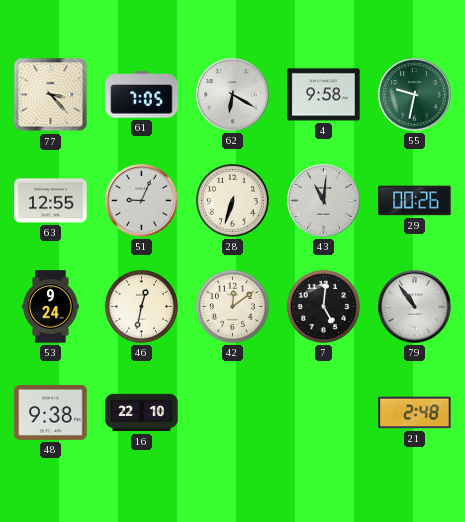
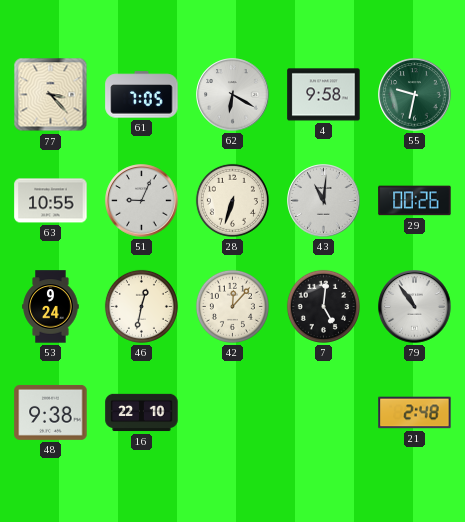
63: 12:55 -> 10:55 (51, 201)
42: 12:09 -> 12:07 (232, 306)
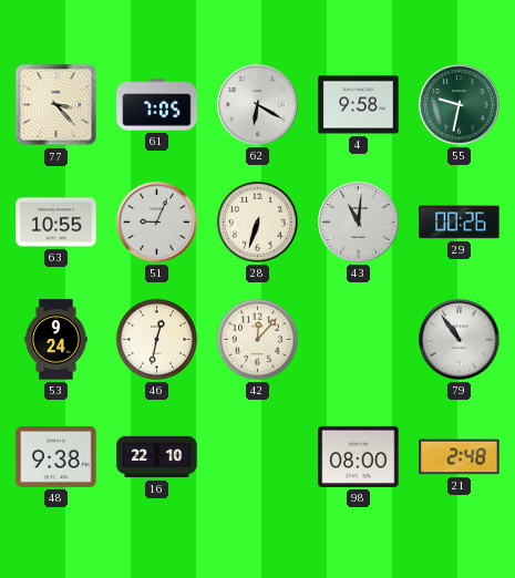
7: 5:01 -> none (323, 306)
98: none -> 08:00 (359, 456)
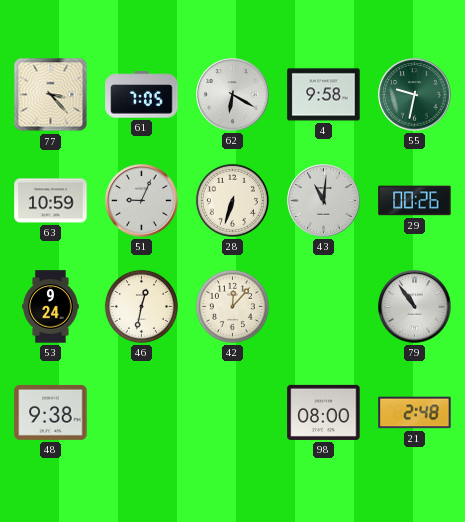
63: 10:55 -> 10:59 (51, 201)
16: 22:10 -> none (157, 457)
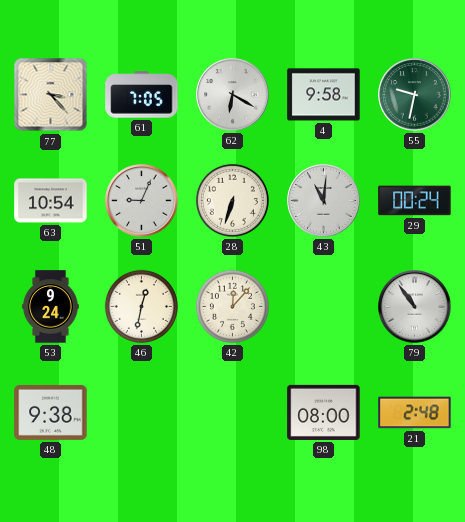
63: 10:59 -> 10:54 (51, 201)
29: 00:26 -> 00:24 (415, 201)
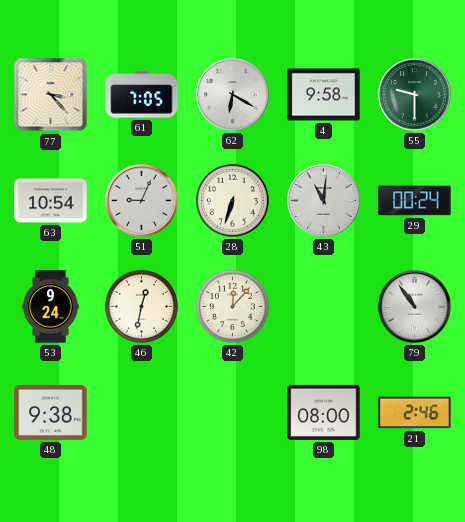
55: 9:32 -> 9:30 (415, 95)
21: 2:48 -> 2:46 (415, 413)
